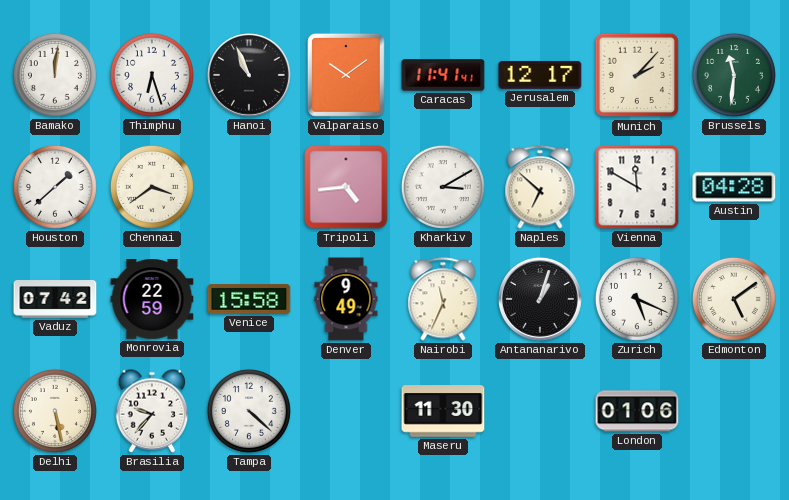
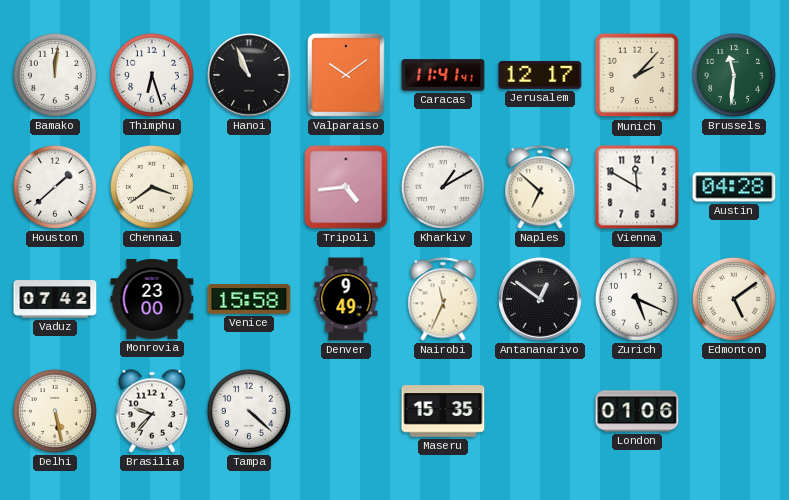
Kharkiv: 3:10 -> 1:10 (443, 187)
Monrovia: 22:59 -> 23:00 (152, 300)
Antananarivo: 1:03 -> 12:51 (541, 300)
Maseru: 11:30 -> 15:35 (443, 411)
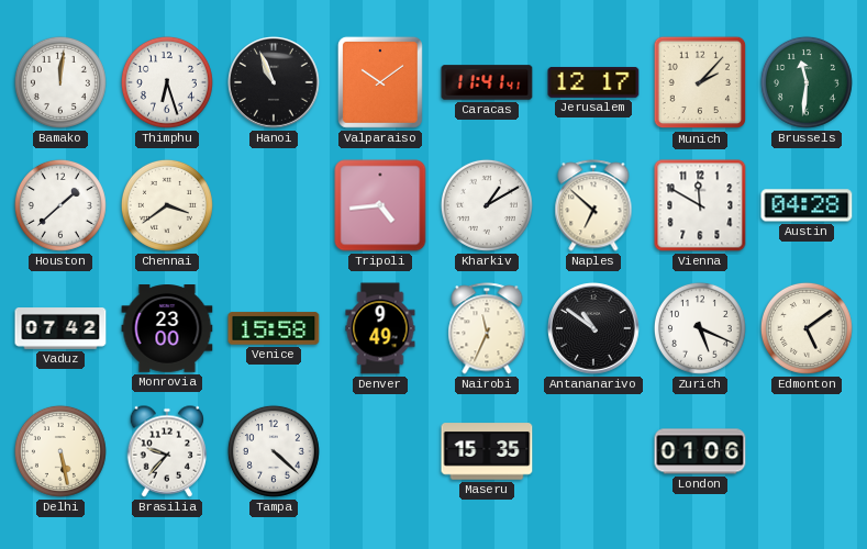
Antananarivo: 12:51 -> 10:51 (594, 329)
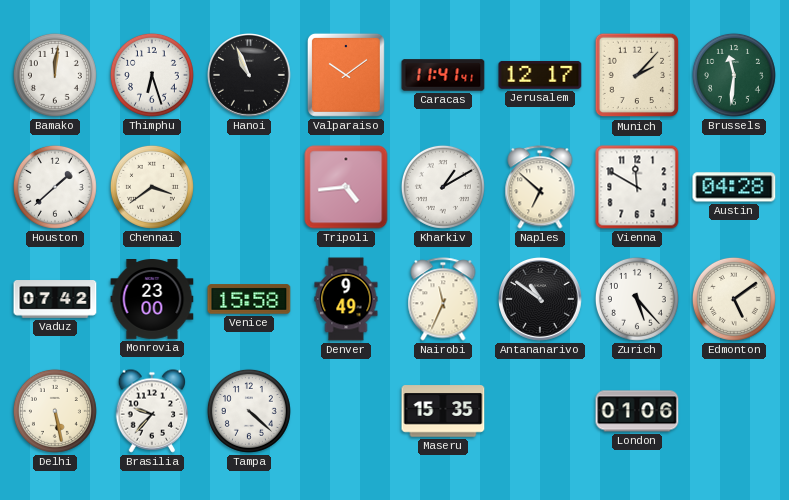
Zurich: 5:19 -> 5:23 (637, 299)
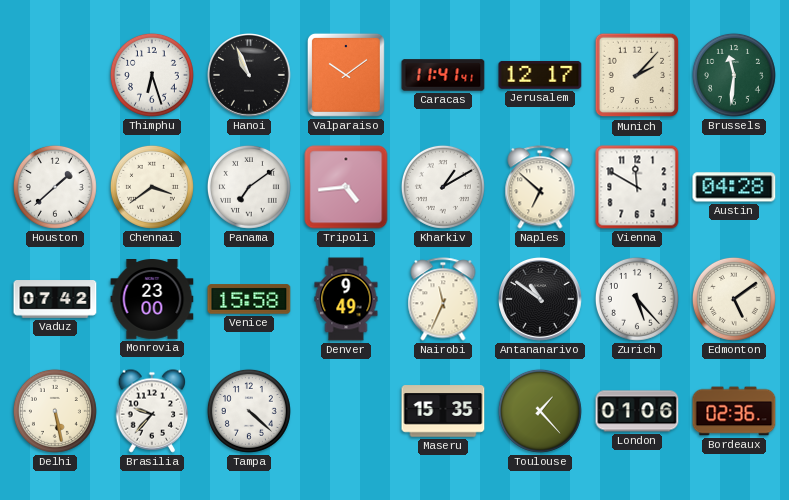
Bamako: 12:01 -> none (55, 75)
Panama: none -> 7:09 (249, 187)
Toulouse: none -> 1:23 (540, 411)
Bordeaux: none -> 02:36 (734, 411)
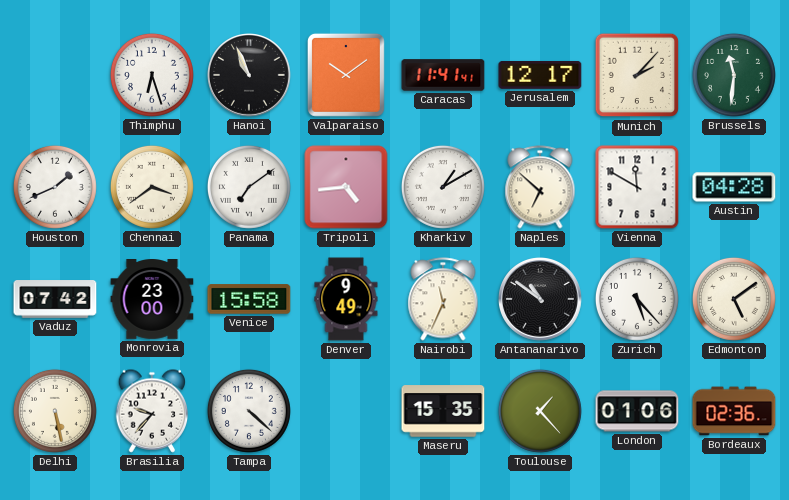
Houston: 1:38 -> 1:41 (55, 187)
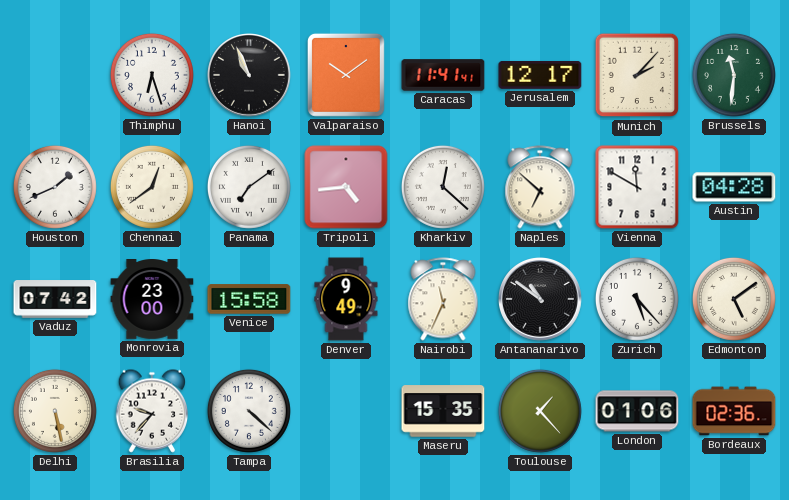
Chennai: 3:39 -> 12:39 (152, 187)
Kharkiv: 1:10 -> 12:22 (443, 187)
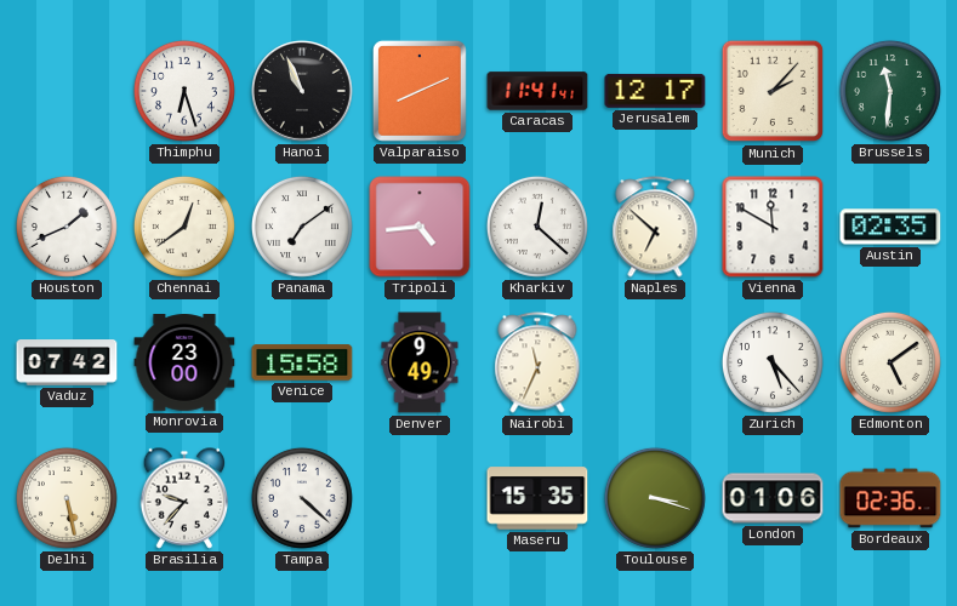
Valparaiso: 10:09 -> 8:11 (420, 91)
Austin: 04:28 -> 02:35 (890, 227)
Antananarivo: 10:51 -> none (541, 300)
Toulouse: 1:23 -> 3:18 (655, 498)
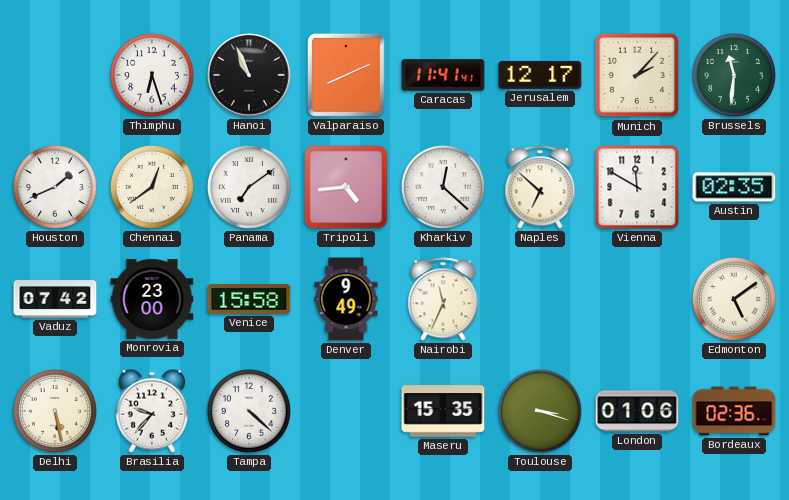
Zurich: 5:23 -> none (773, 362)
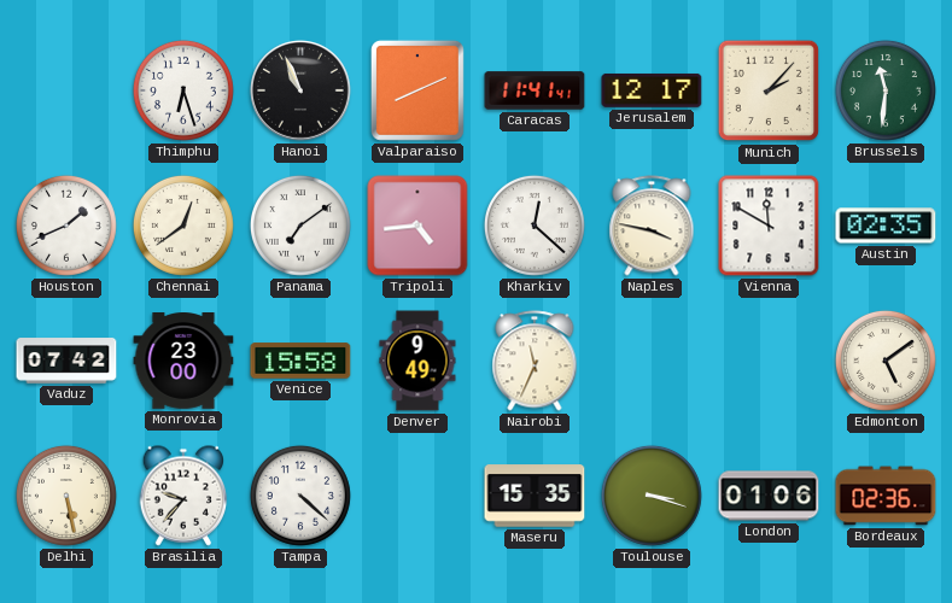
Naples: 6:52 -> 3:47 (652, 226)
